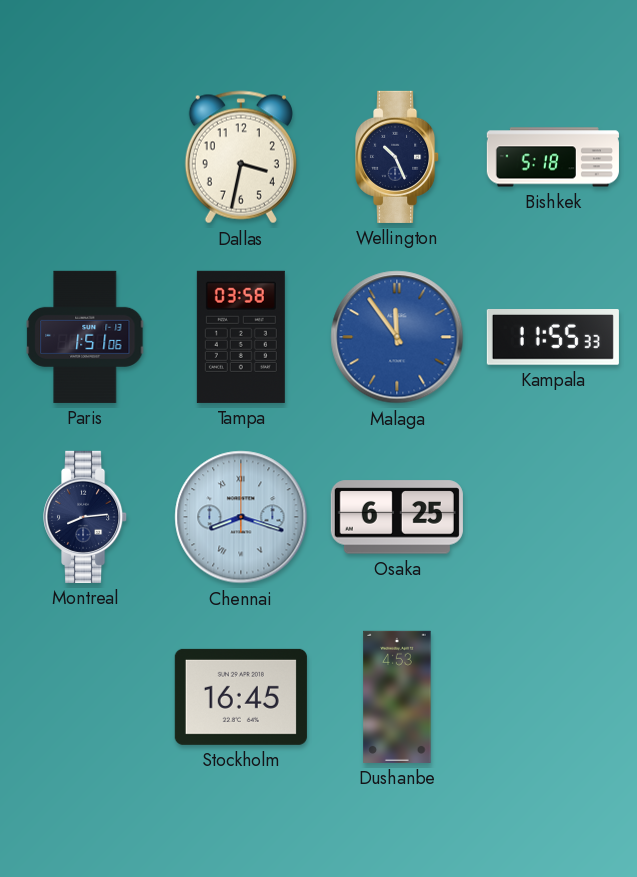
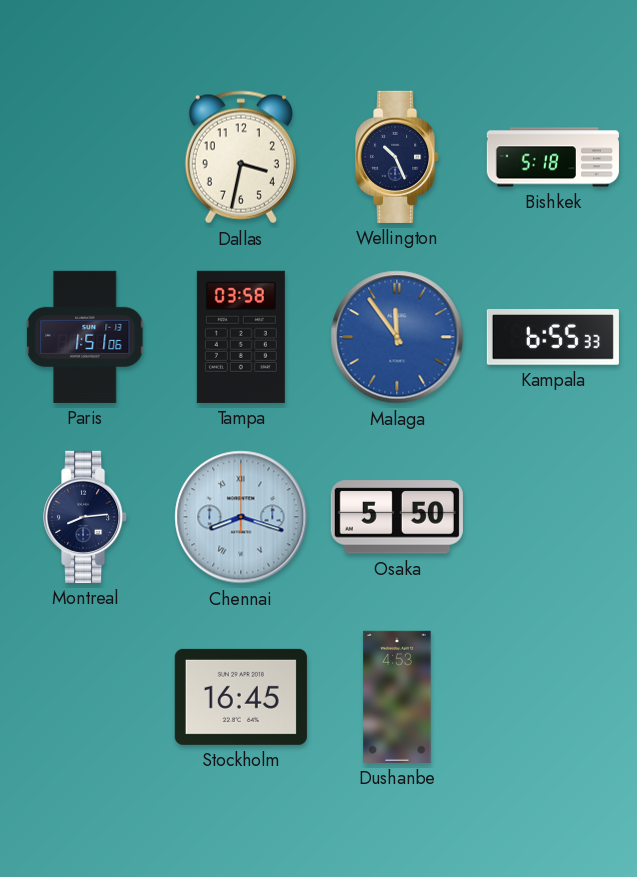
Kampala: 11:55 -> 6:55 (553, 338)
Osaka: 6:25 -> 5:50 (397, 517)
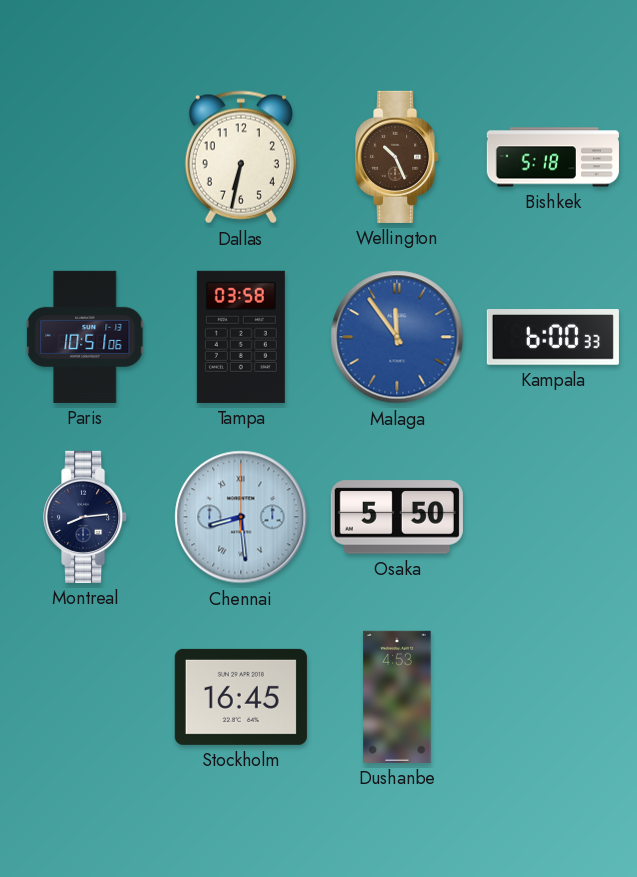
Dallas: 3:32 -> 6:32 (241, 157)
Wellington dial: navy -> brown (398, 157)
Paris: 1:51 -> 10:51 (85, 337)
Kampala: 6:55 -> 6:00 (553, 338)
Chennai: 8:18 -> 8:29 (241, 517)
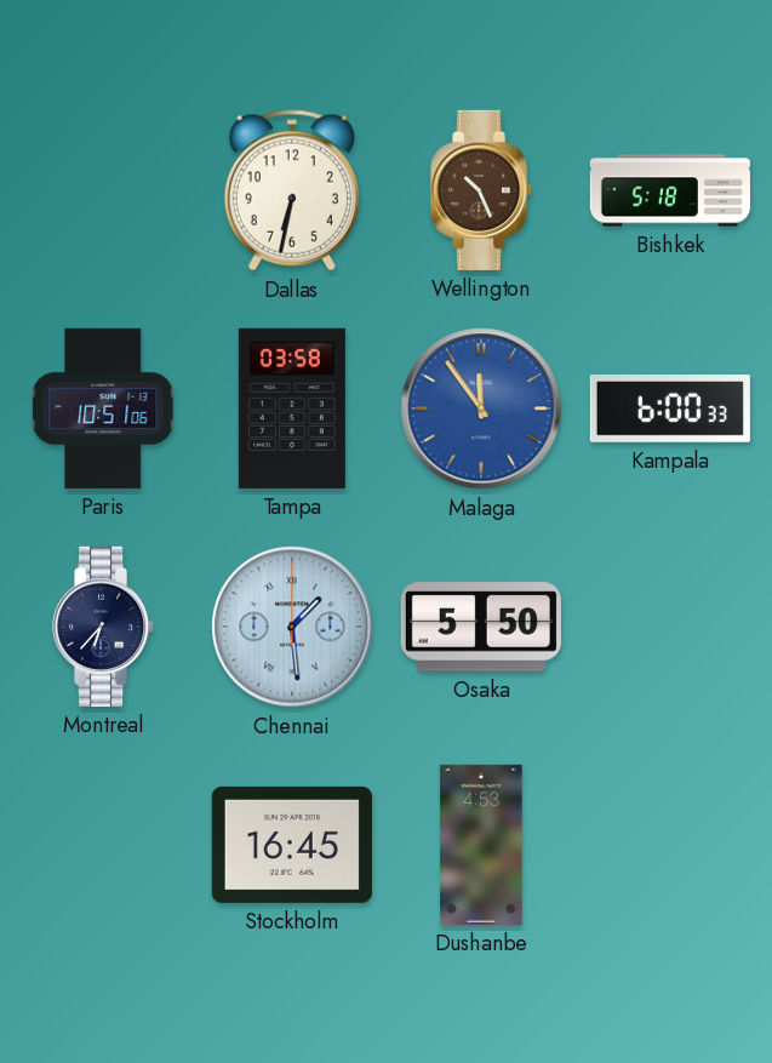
Montreal: 8:14 -> 6:37 (104, 627)
Chennai: 8:29 -> 1:29 (292, 627)
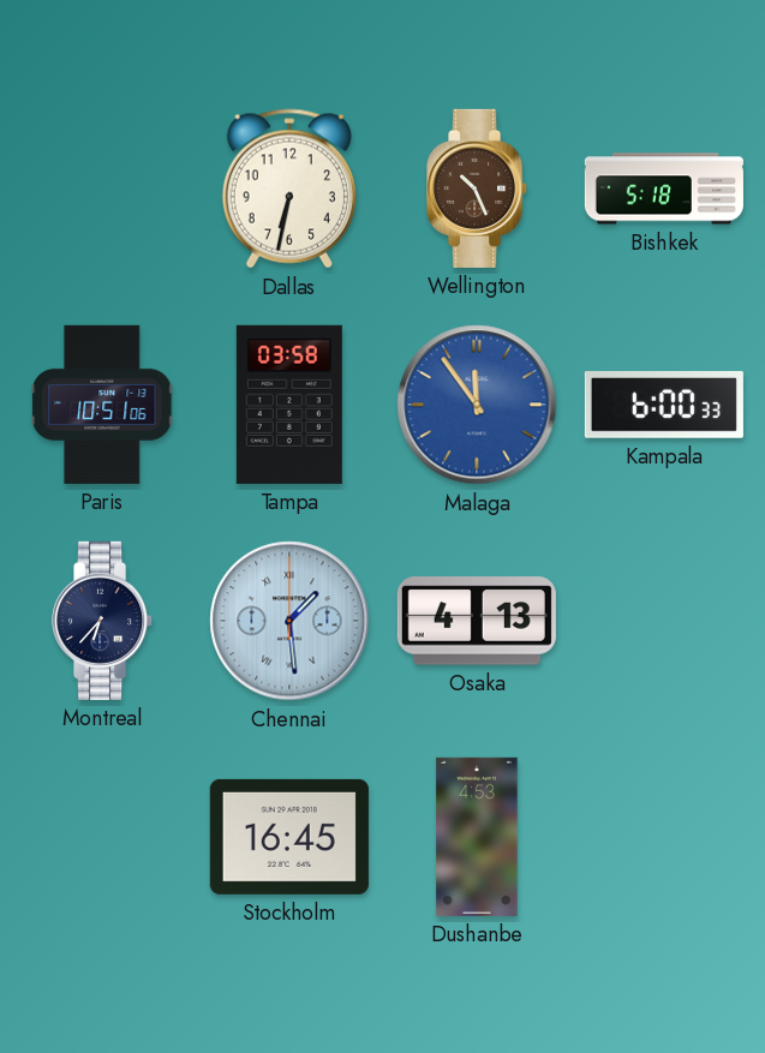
Osaka: 5:50 -> 4:13 (477, 621)
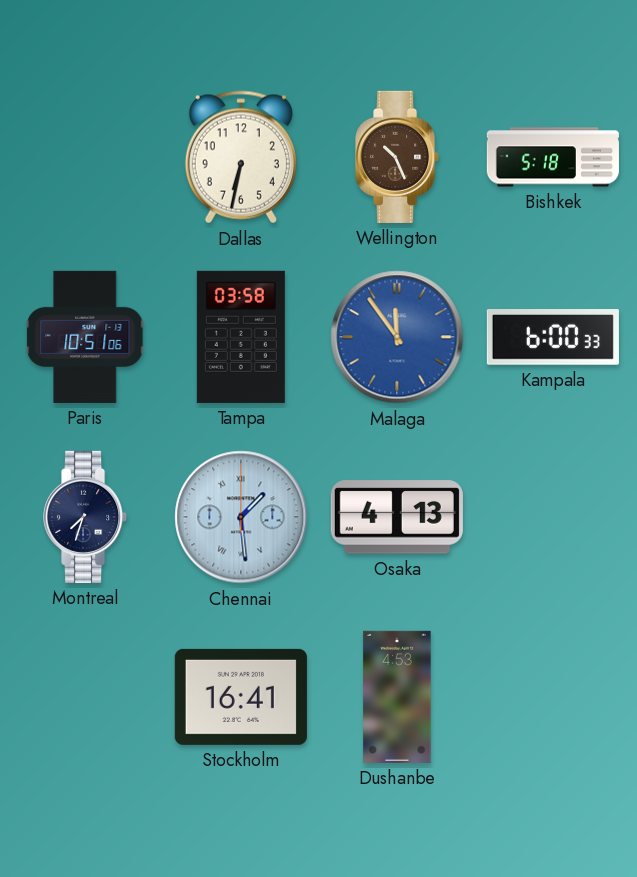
Montreal: 6:37 -> 7:33 (86, 517)
Stockholm: 16:45 -> 16:41 (241, 697)
